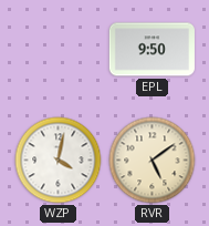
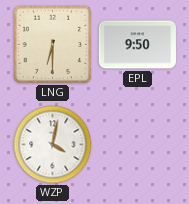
LNG: none -> 6:30 (53, 45)
RVR: 5:09 -> none (153, 161)
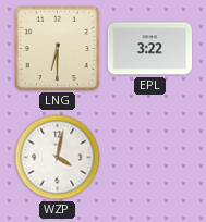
EPL: 9:50 -> 3:22 (149, 49)
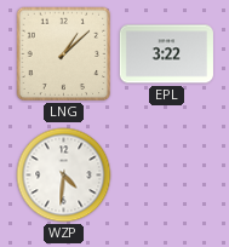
LNG: 6:30 -> 1:08 (64, 54)
WZP: 4:02 -> 4:31 (64, 176)
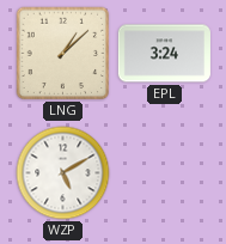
EPL: 3:22 -> 3:24 (164, 54)
WZP: 4:31 -> 5:10 (63, 173)
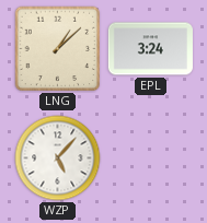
WZP: 5:10 -> 5:07 (58, 159)
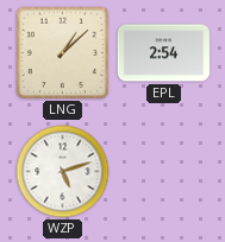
EPL: 3:24 -> 2:54 (163, 53)
WZP: 5:07 -> 5:12 (63, 172)
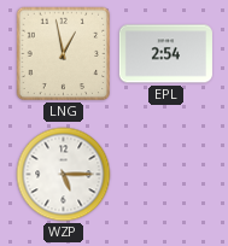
LNG: 1:08 -> 12:58 (64, 54)
WZP: 5:12 -> 5:15 (64, 175)
